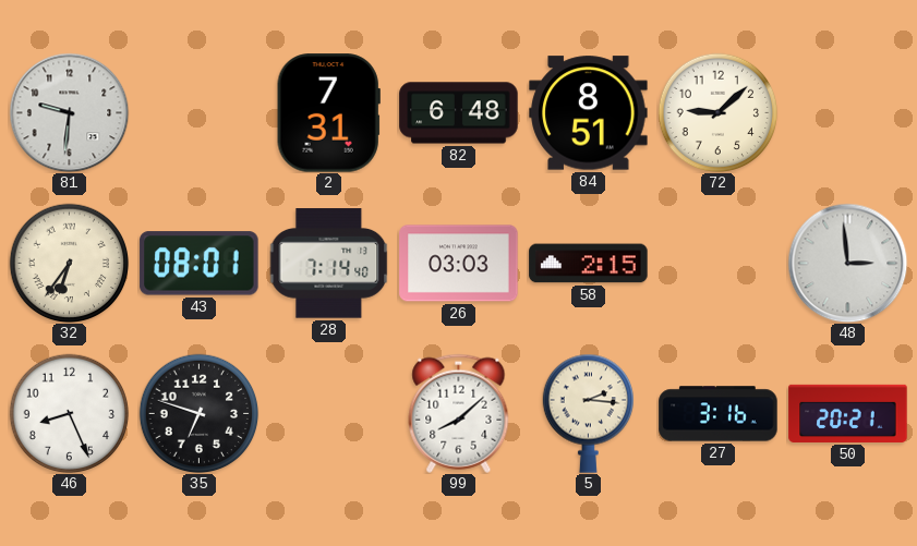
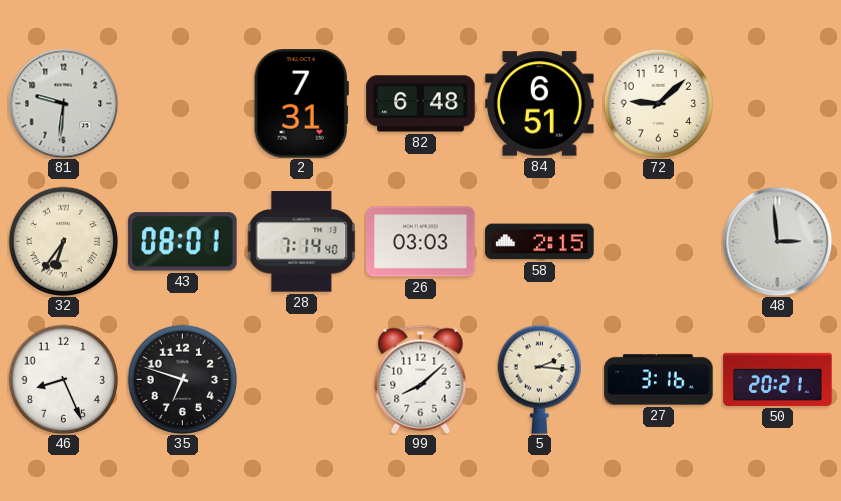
84: 8:51 -> 6:51 (540, 104)
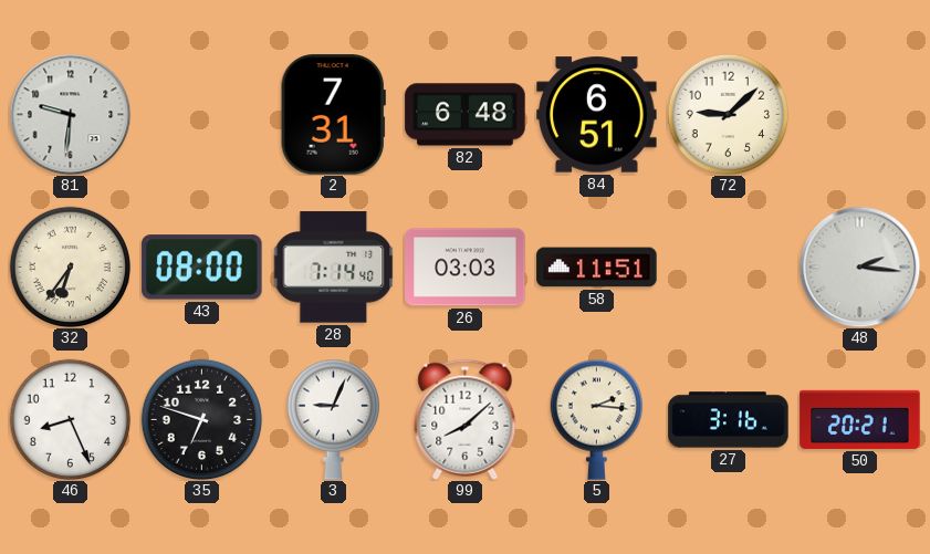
43: 08:01 -> 08:00 (202, 268)
58: 2:15 -> 11:51 (597, 268)
48: 2:59 -> 2:16 (859, 266)
3: none -> 9:04 (333, 419)
